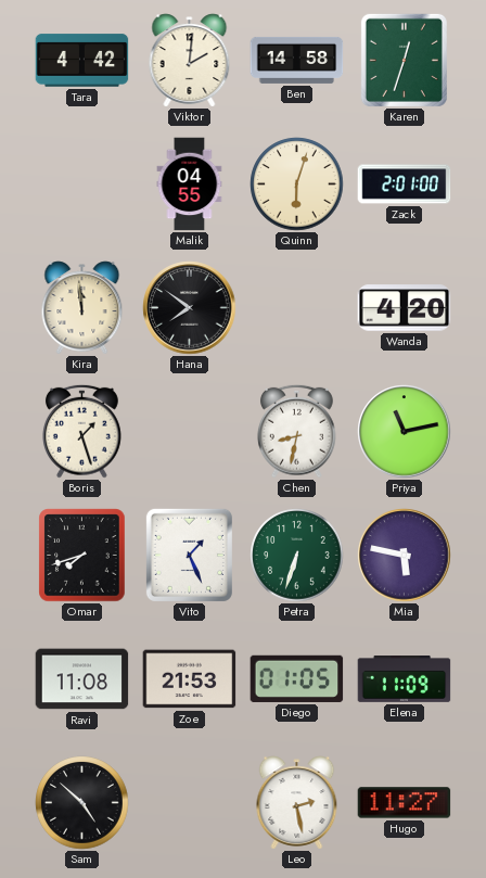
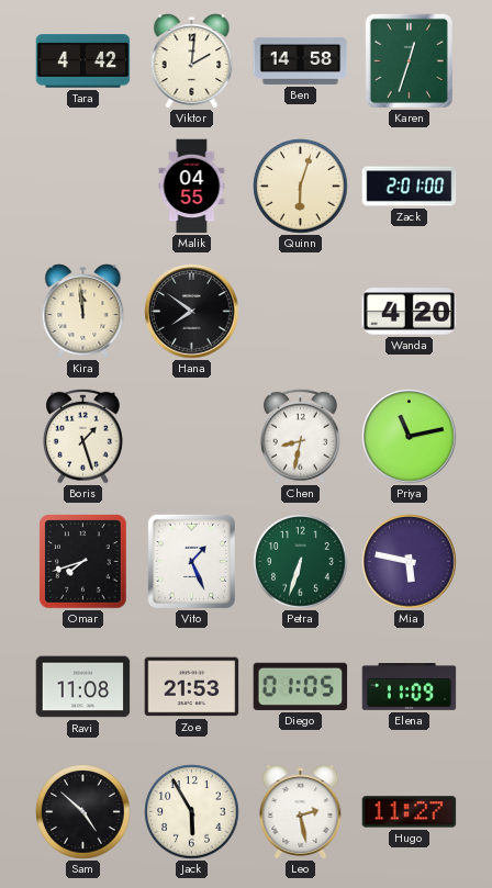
Jack: none -> 5:55 (192, 812)
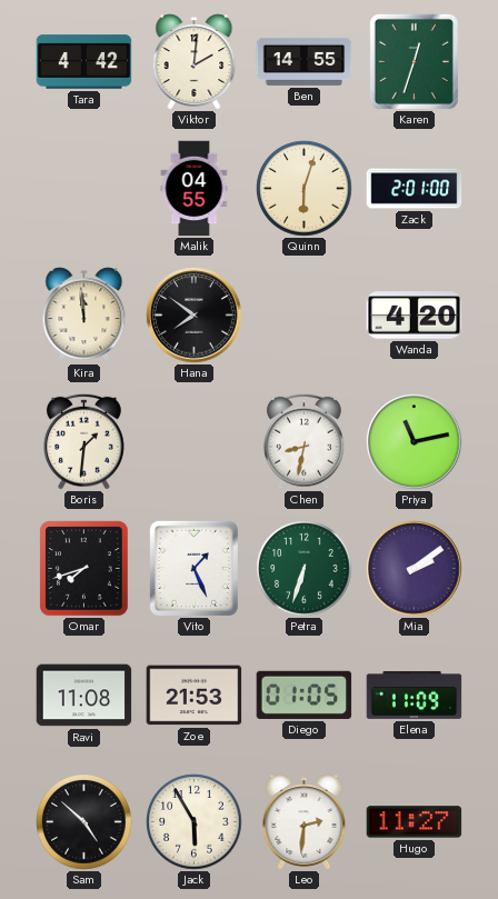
Ben: 14:58 -> 14:55 (305, 61)
Boris: 1:27 -> 1:31 (83, 441)
Mia: 5:47 -> 2:09 (415, 569)
Leo: 2:28 -> 2:31 (305, 822)
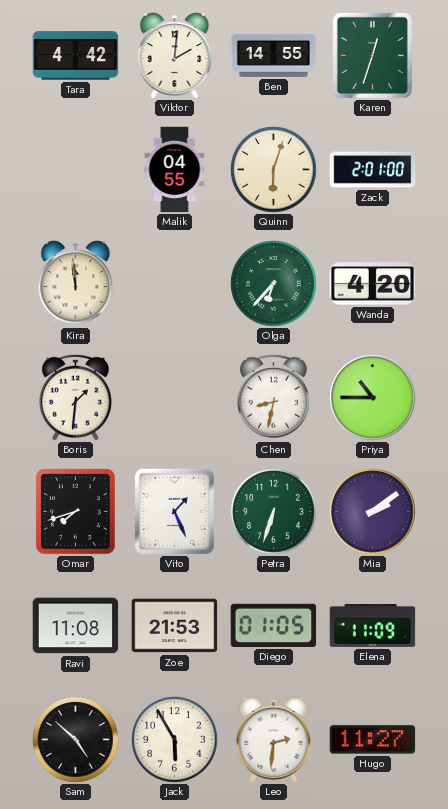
Hana: 7:51 -> none (195, 316)
Olga: none -> 6:37 (274, 284)
Priya: 11:13 -> 10:45 (373, 398)
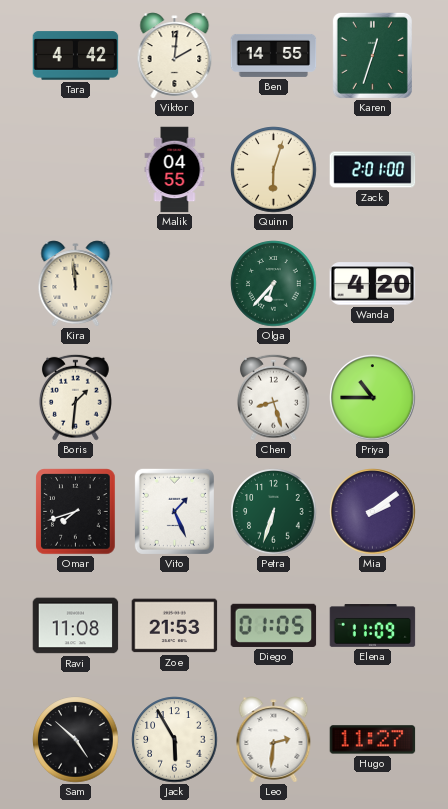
Chen: 8:32 -> 8:27 (273, 397)
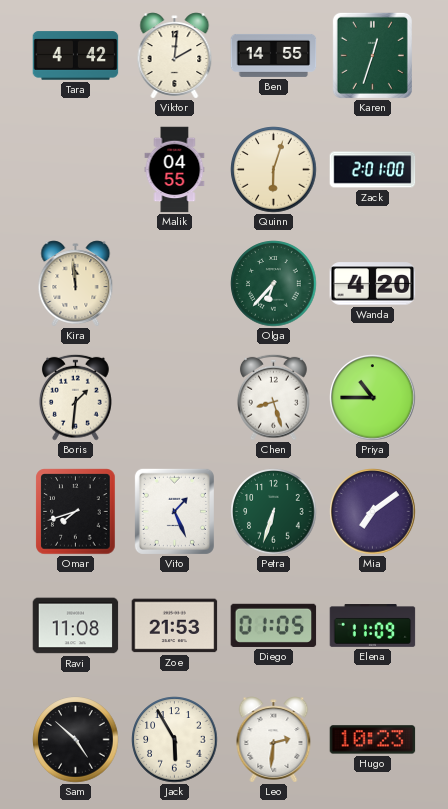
Mia: 2:09 -> 7:09 (373, 512)
Hugo: 11:27 -> 10:23 (373, 740)
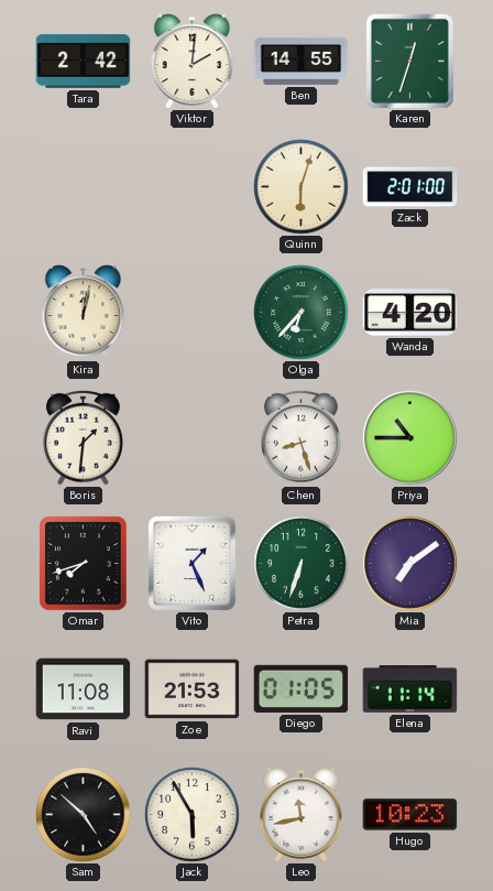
Tara: 4:42 -> 2:42 (84, 62)
Malik: 04:55 -> none (175, 170)
Kira: 11:59 -> 12:02 (84, 313)
Elena: 11:09 -> 11:14 (410, 689)
Leo: 2:31 -> 11:43 (302, 815)
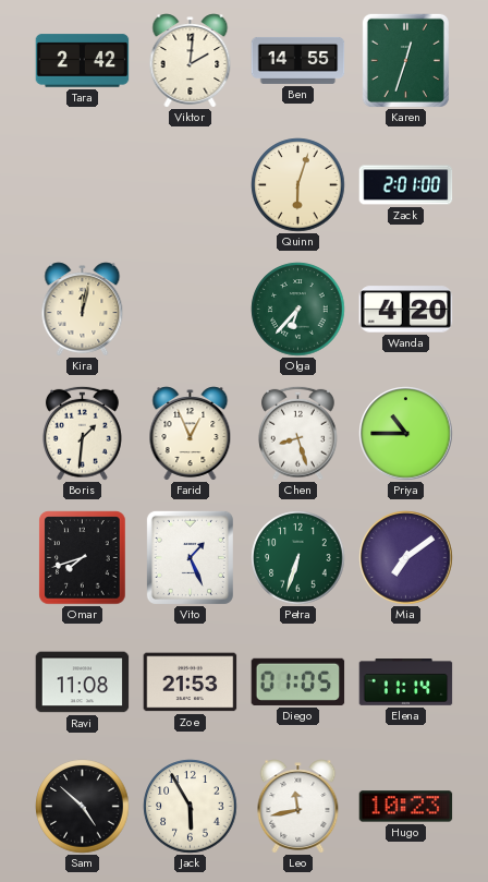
Farid: none -> 12:56 (191, 434)
